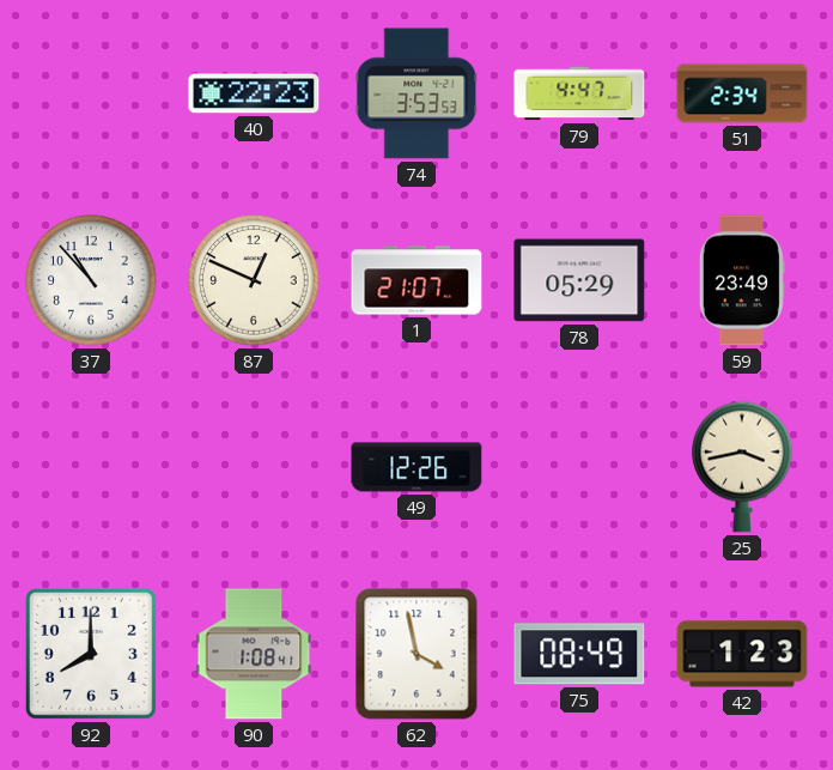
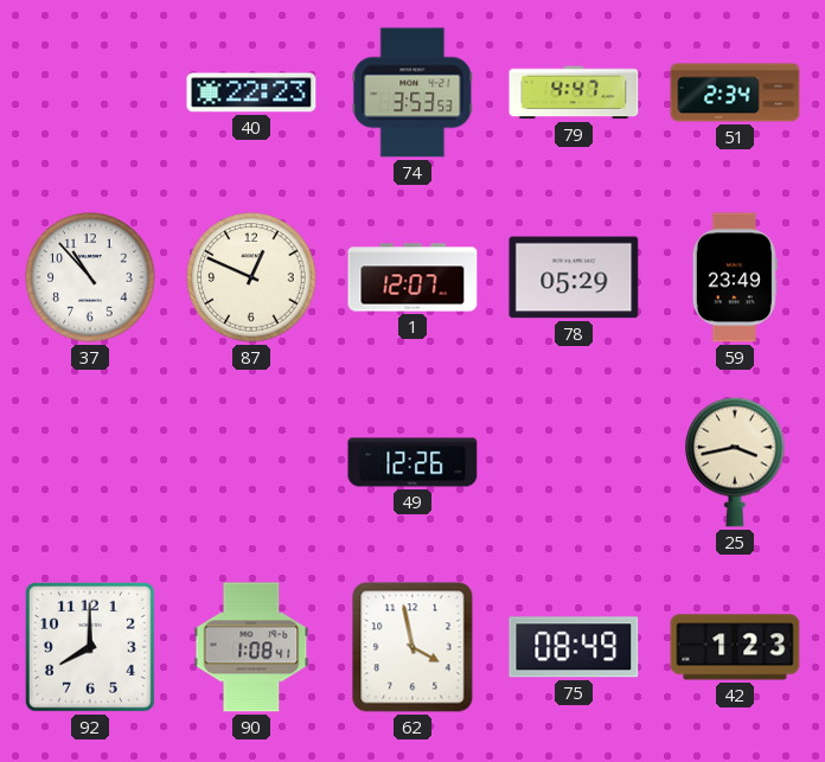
1: 21:07 -> 12:07 (412, 277)
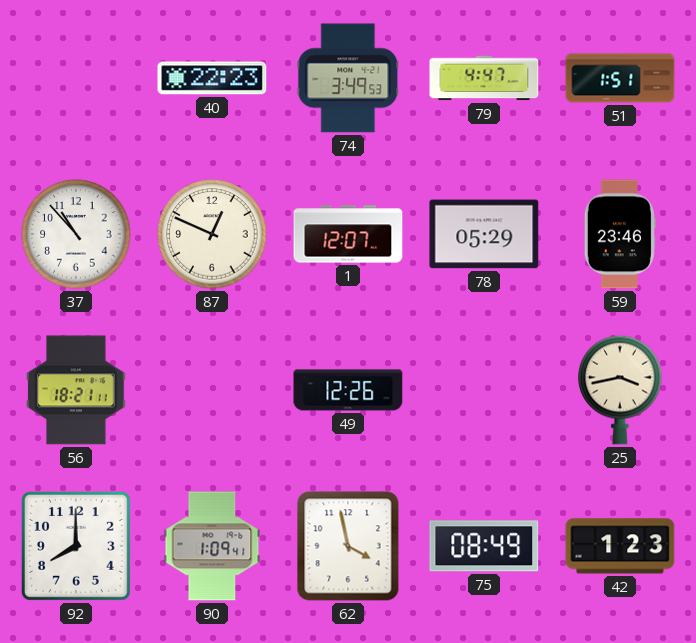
74: 3:53 -> 3:49 (348, 78)
51: 2:34 -> 1:51 (620, 78)
59: 23:49 -> 23:46 (620, 234)
56: none -> 18:21 (76, 390)
90: 1:08 -> 1:09 (212, 546)
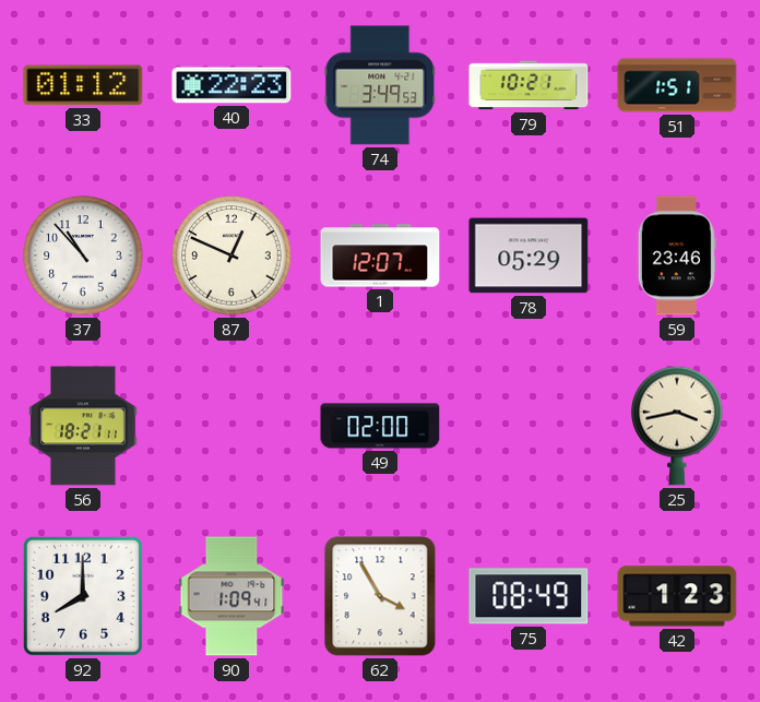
33: none -> 01:12 (83, 85)
79: 4:47 -> 10:21 (529, 85)
49: 12:26 -> 02:00 (380, 426)
62: 3:58 -> 3:55 (380, 596)
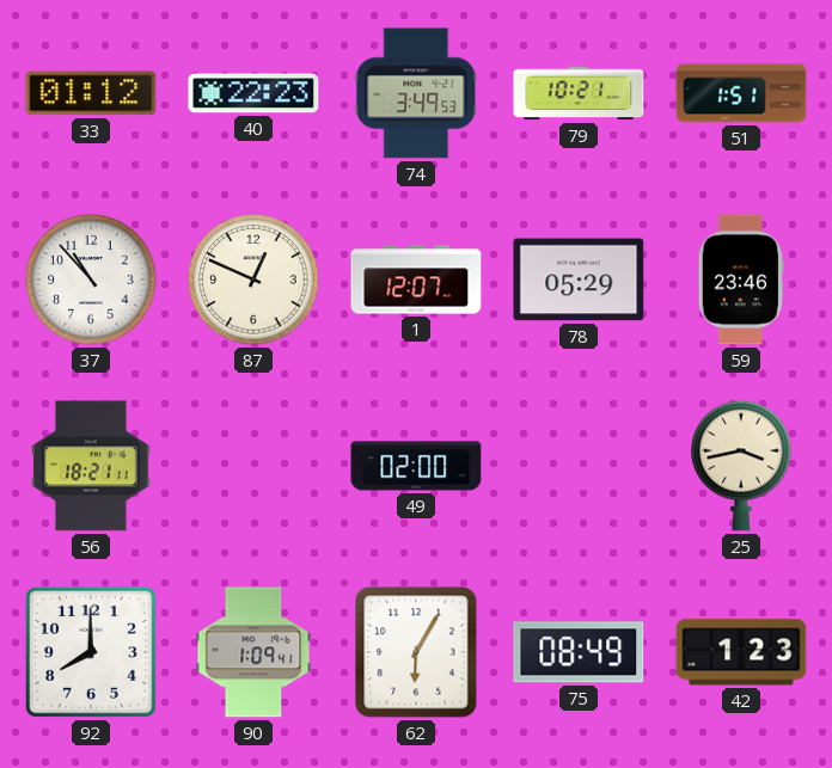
62: 3:55 -> 6:05 (416, 652)
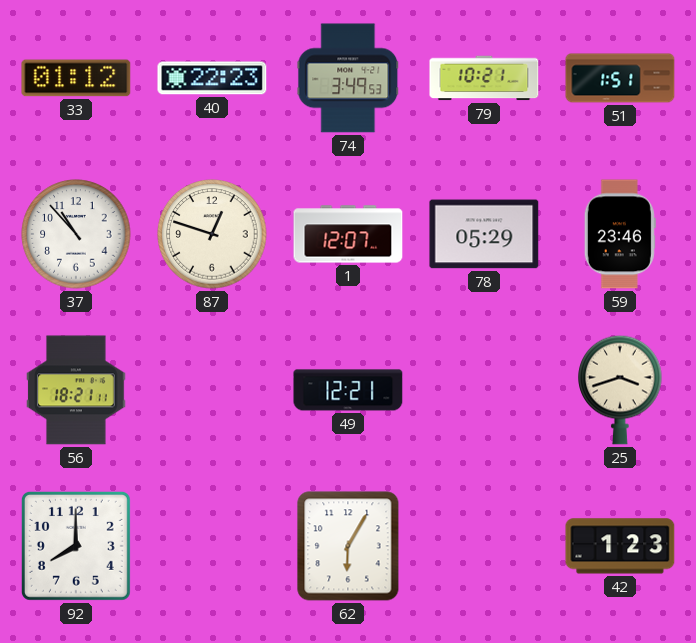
87: 12:49 -> 12:48 (212, 234)
49: 02:00 -> 12:21 (348, 390)
25: 3:43 -> 3:42 (620, 390)
90: 1:09 -> none (253, 652)
75: 08:49 -> none (579, 652)
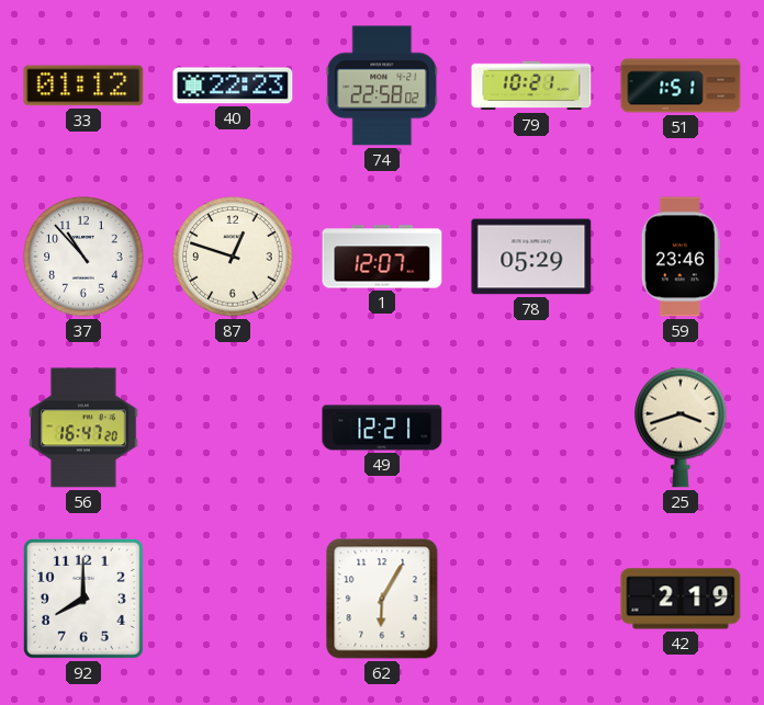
74: 3:49 -> 22:58 (382, 86)
56: 18:21 -> 16:47 (83, 428)
42: 1:23 -> 2:19 (681, 599)
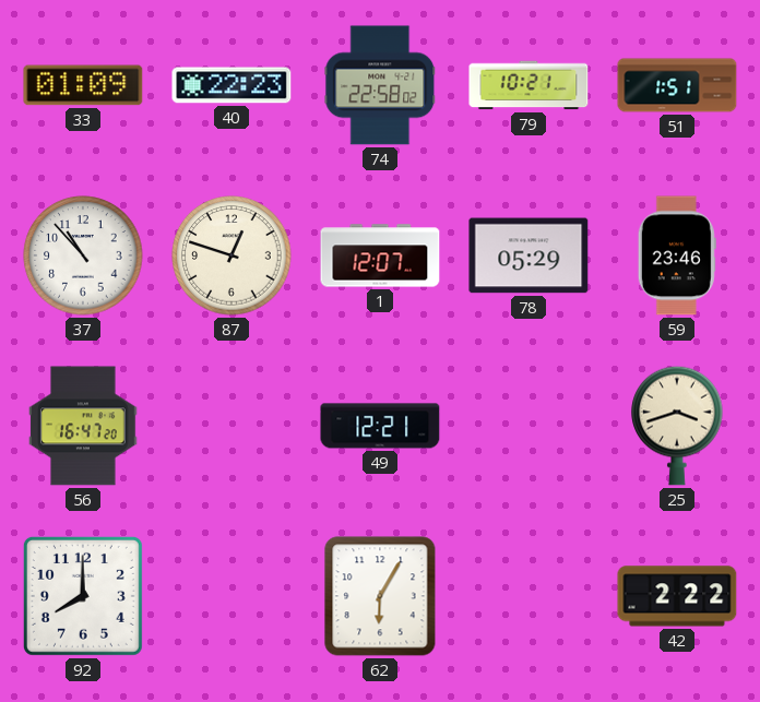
33: 01:12 -> 01:09 (83, 85)
42: 2:19 -> 2:22 (677, 596)
